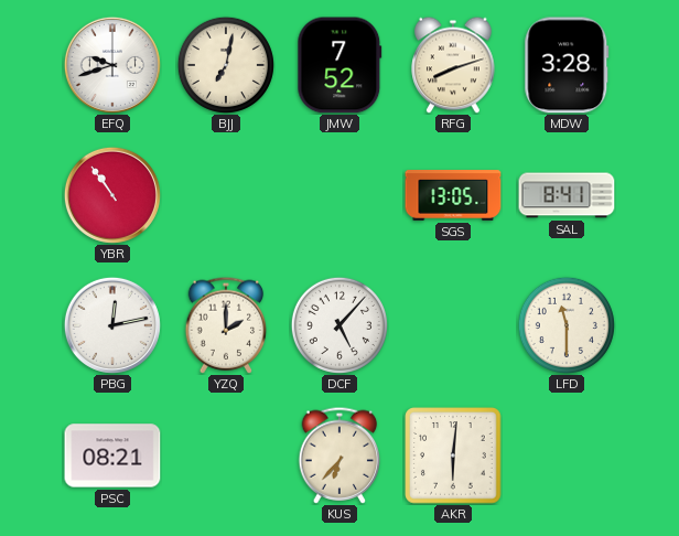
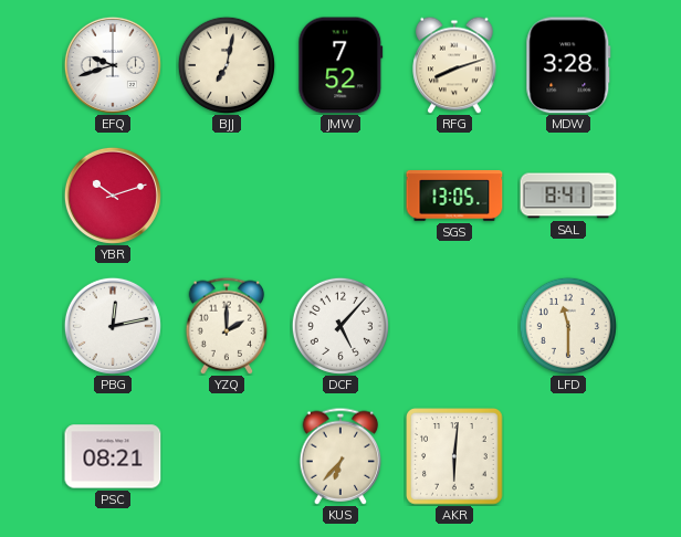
YBR: 10:54 -> 10:12 (113, 196)
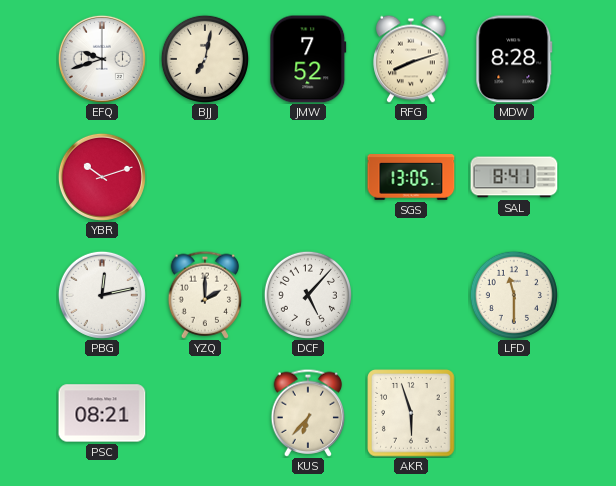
MDW: 3:28 -> 8:28 (514, 59)
AKR: 6:01 -> 5:57 (411, 413)
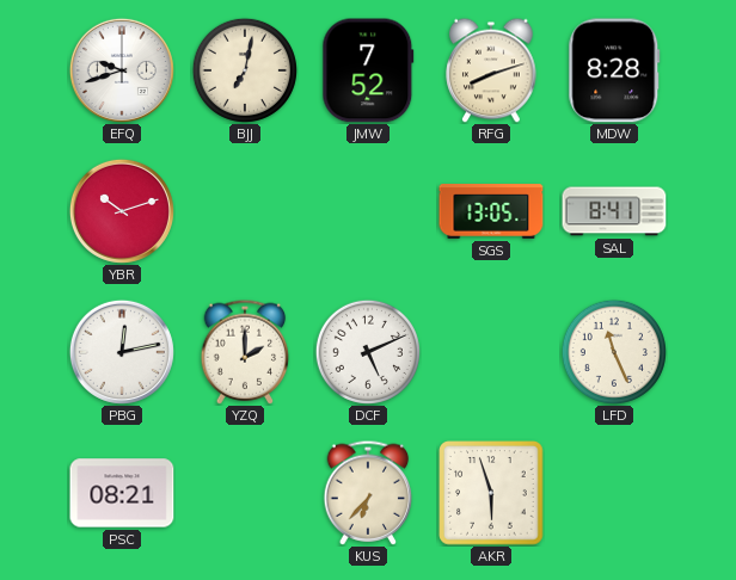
DCF: 5:07 -> 5:11 (368, 352)
LFD: 11:30 -> 11:26 (614, 352)
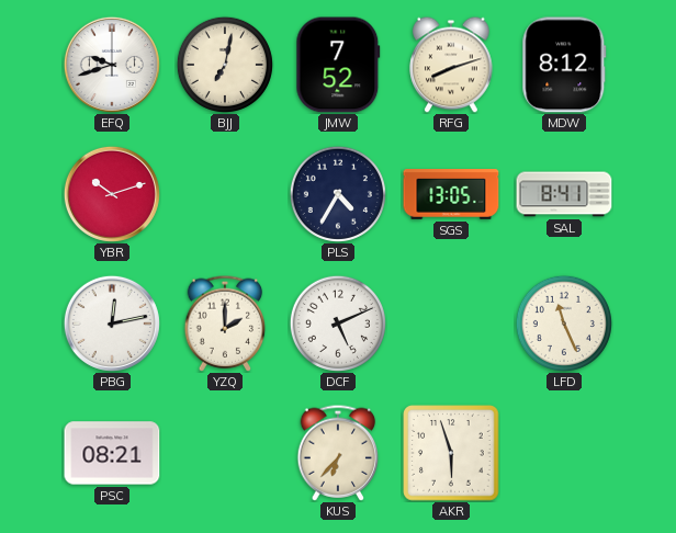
MDW: 8:28 -> 8:12 (564, 65)
PLS: none -> 4:35 (338, 194)
